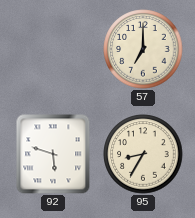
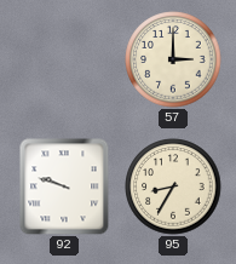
57: 7:00 -> 3:00 (173, 59)
92: 5:48 -> 9:48 (64, 186)
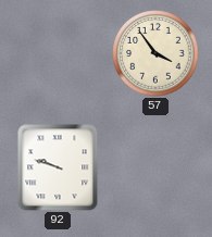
57: 3:00 -> 3:54 (155, 53)
95: 8:35 -> none (173, 186)
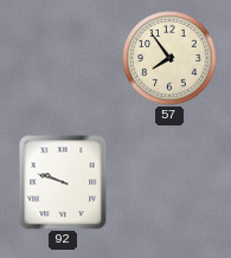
57: 3:54 -> 7:54 (169, 58)
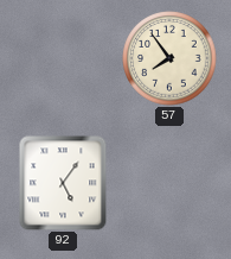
92: 9:48 -> 5:06 (63, 183)
